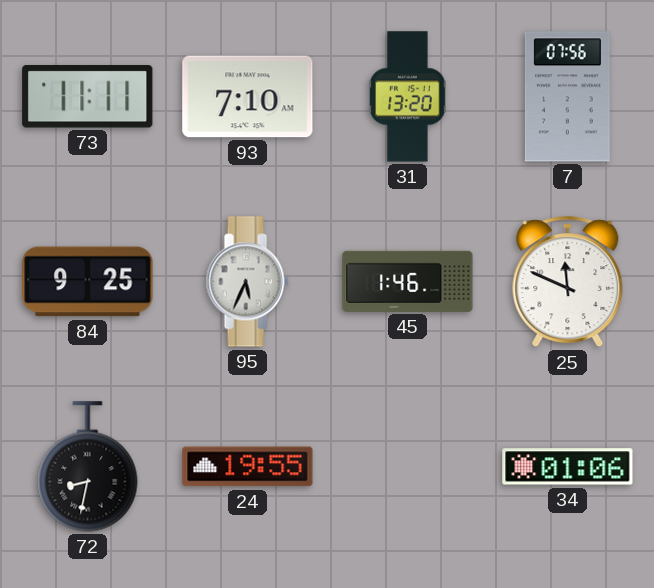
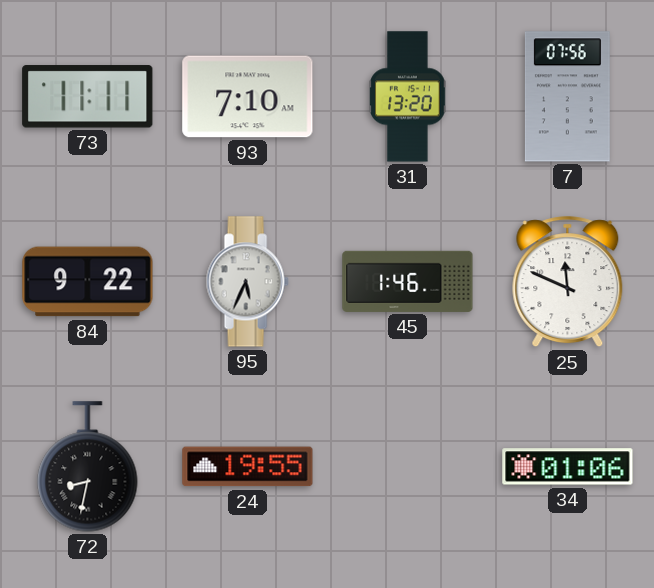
84: 9:25 -> 9:22 (88, 282)
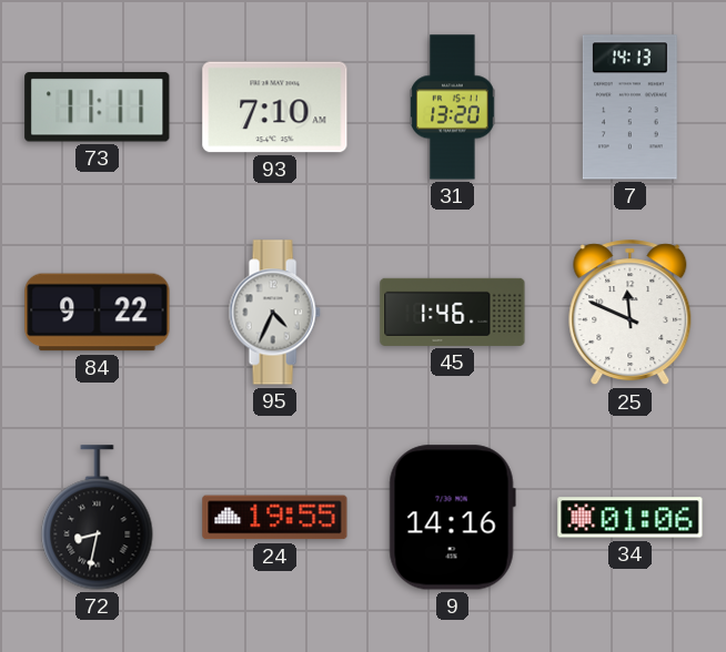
7: 07:56 -> 14:13 (629, 108)
95: 5:34 -> 4:34 (274, 313)
9: none -> 14:16 (452, 518)
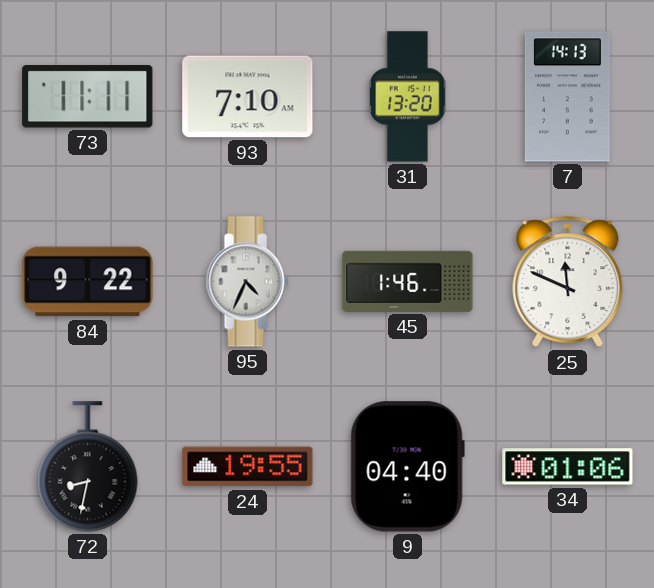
9: 14:16 -> 04:40 (407, 467)
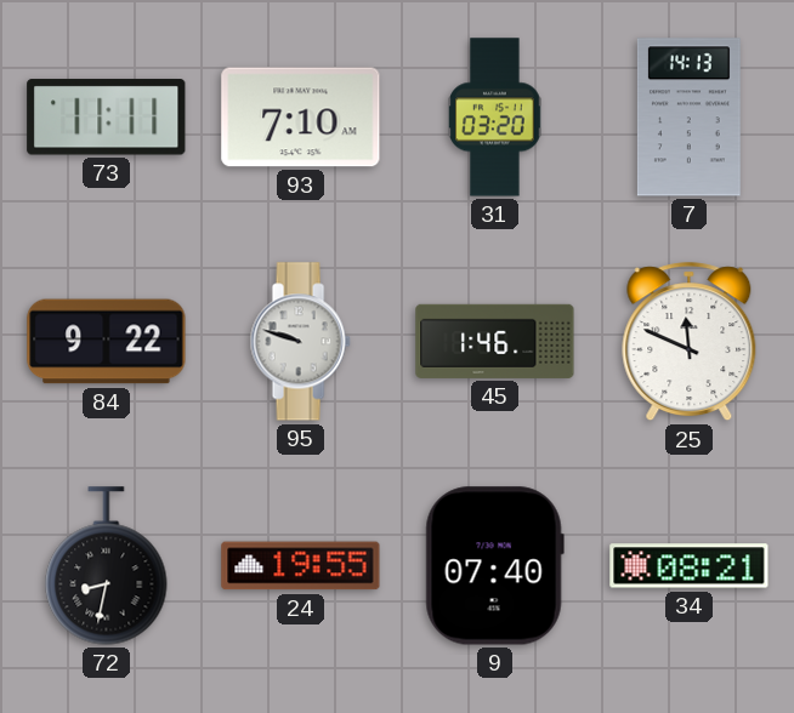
31: 13:20 -> 03:20 (495, 118)
95: 4:34 -> 9:48 (300, 342)
9: 04:40 -> 07:40 (494, 566)
34: 01:06 -> 08:21 (690, 566)
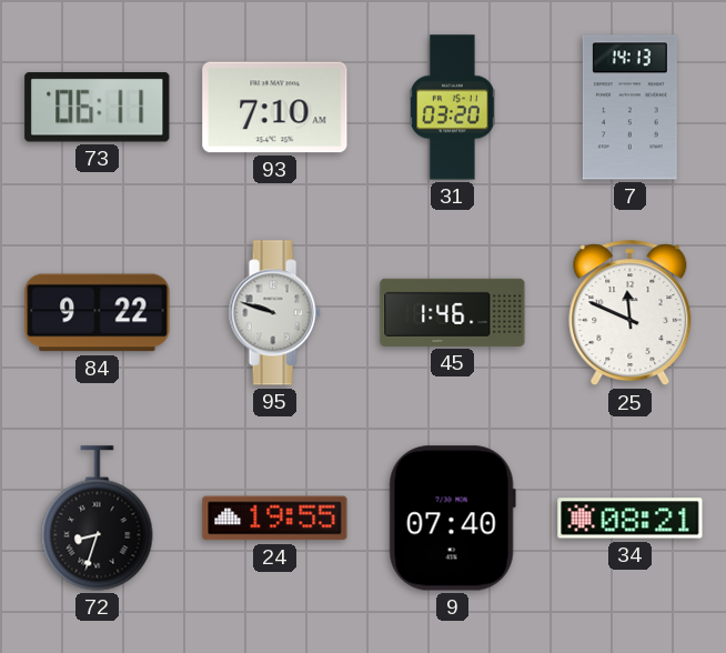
73: 11:11 -> 06:11 (98, 108)
72: 8:32 -> 8:33 (98, 519)
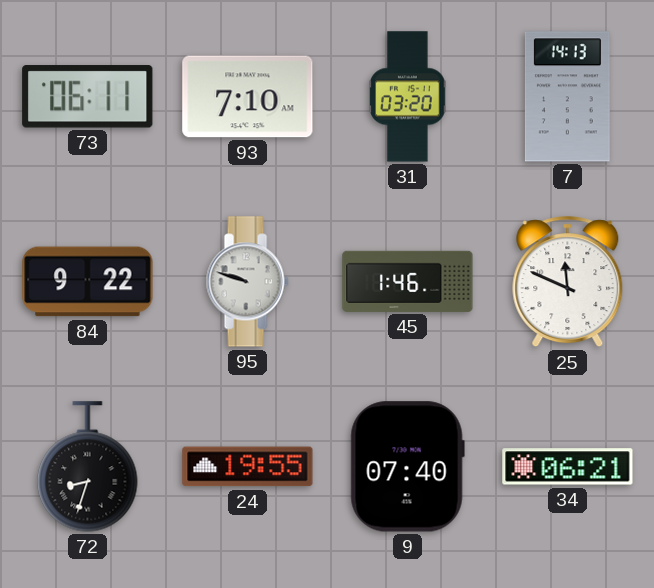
34: 08:21 -> 06:21 (568, 467)
